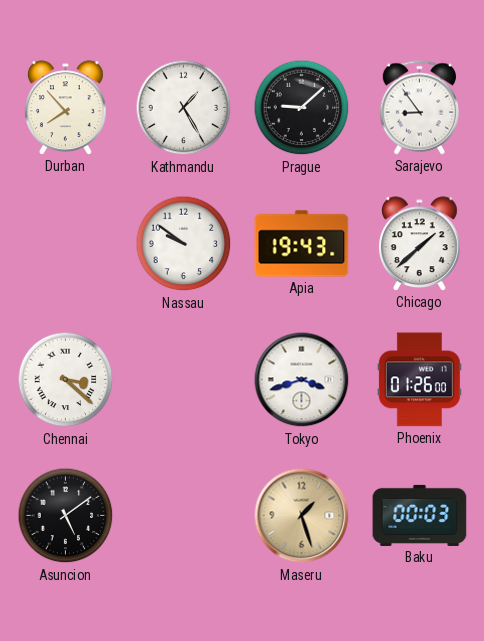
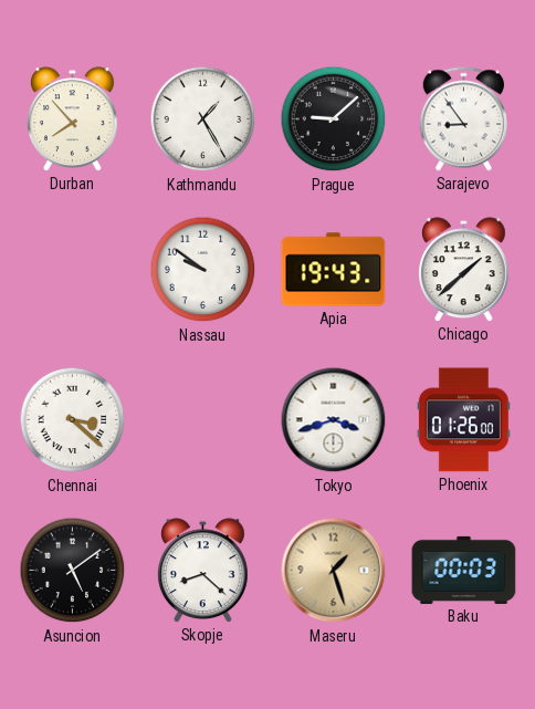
Skopje: none -> 8:22 (203, 571)
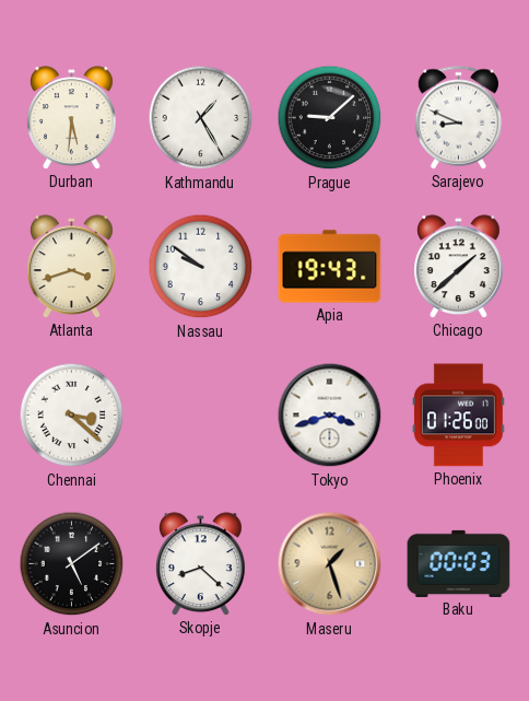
Durban: 7:53 -> 5:31 (72, 118)
Sarajevo: 8:54 -> 8:49 (458, 118)
Atlanta: none -> 3:42 (72, 267)
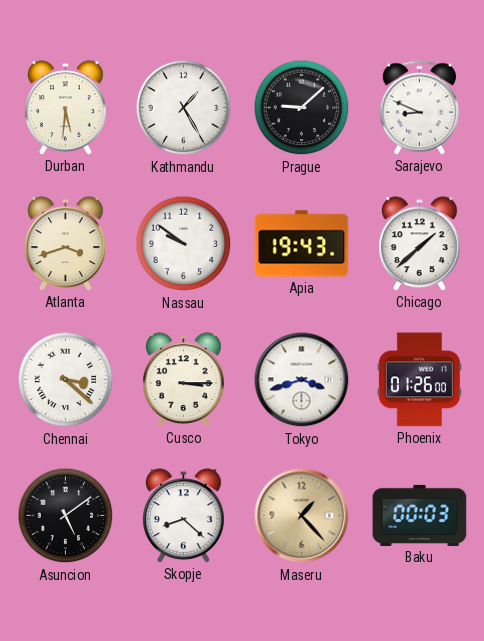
Cusco: none -> 3:15 (184, 380)
Maseru: 1:27 -> 1:23 (302, 516)
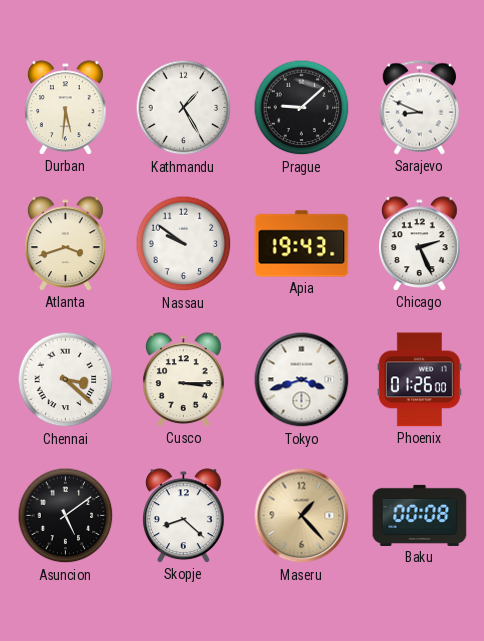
Chicago: 1:38 -> 2:26 (420, 244)
Baku: 00:03 -> 00:08 (420, 515)
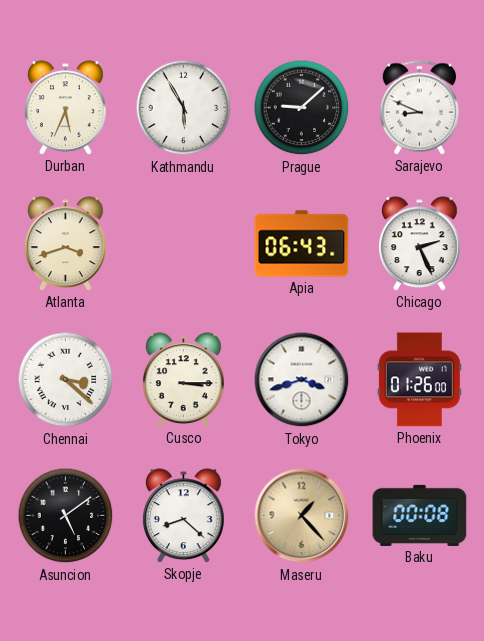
Durban: 5:31 -> 5:34 (66, 108)
Kathmandu: 1:25 -> 5:55 (184, 108)
Nassau: 9:51 -> none (184, 244)
Apia: 19:43 -> 06:43 (302, 244)
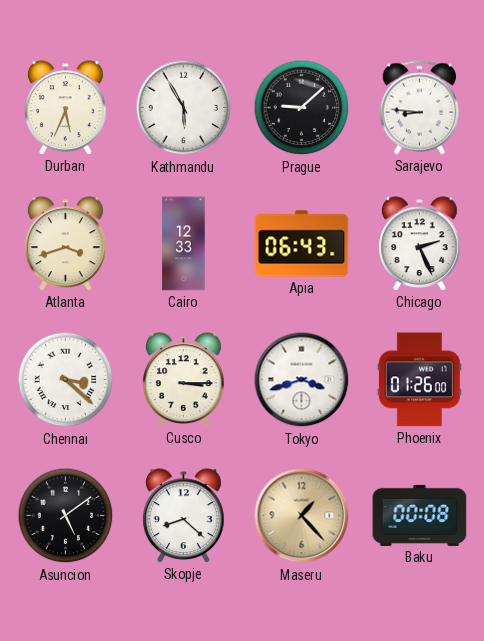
Sarajevo: 8:49 -> 8:46 (419, 108)
Cairo: none -> 12:33 (184, 244)
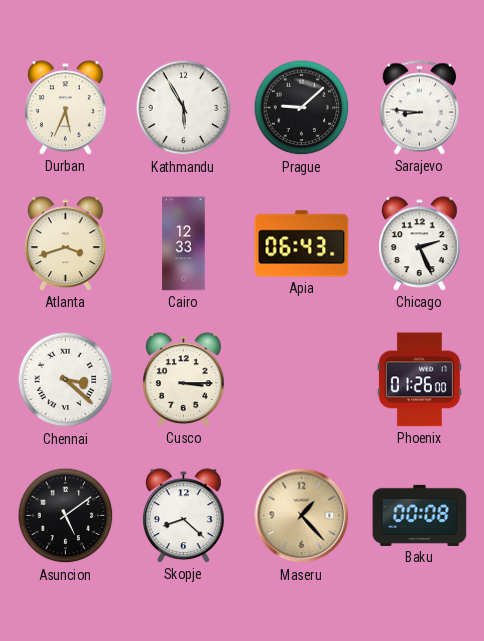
Tokyo: 3:42 -> none (302, 380)
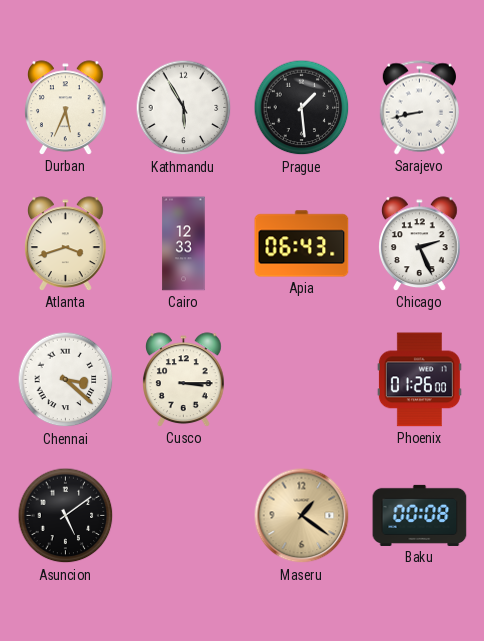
Prague: 9:08 -> 1:29 (302, 108)
Sarajevo: 8:46 -> 8:43 (419, 108)
Skopje: 8:22 -> none (184, 516)
Maseru: 1:23 -> 1:21 (302, 516)
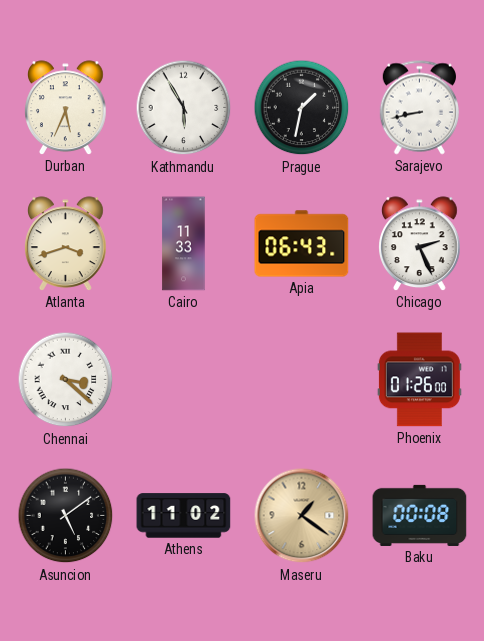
Prague: 1:29 -> 1:32 (302, 108)
Cairo: 12:33 -> 11:33 (184, 244)
Cusco: 3:15 -> none (184, 380)
Athens: none -> 11:02 (184, 516)
